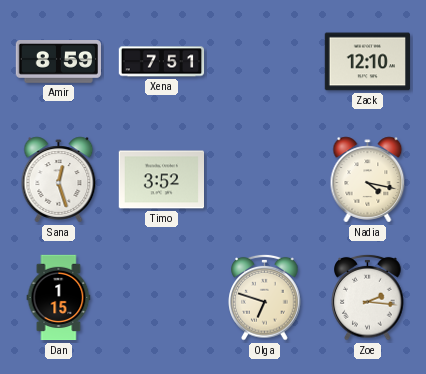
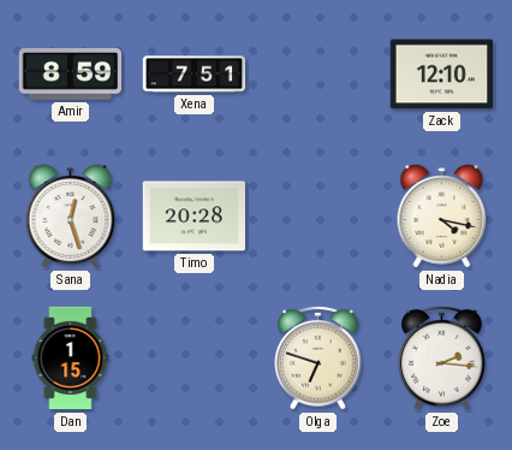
Timo: 3:52 -> 20:28 (194, 217)
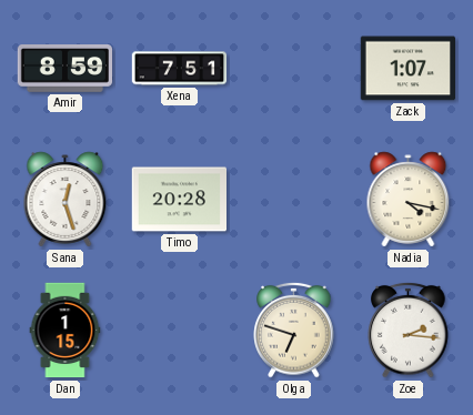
Zack: 12:10 -> 1:07 (407, 69)
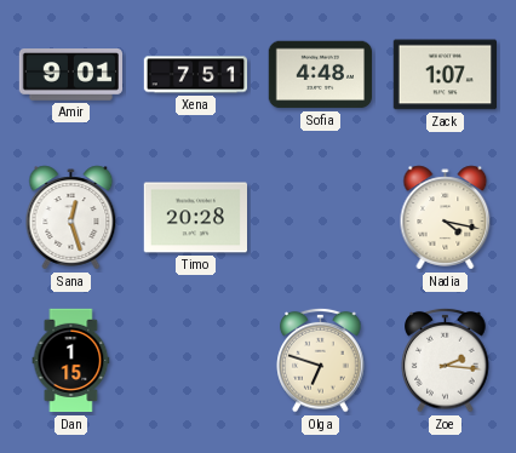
Amir: 8:59 -> 9:01 (70, 75)
Sofia: none -> 4:48 (320, 75)
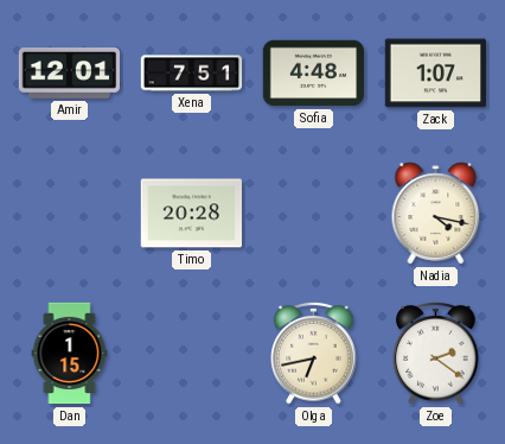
Amir: 9:01 -> 12:01 (69, 74)
Sana: 12:27 -> none (71, 218)
Olga: 6:48 -> 6:43 (314, 353)
Zoe: 2:16 -> 2:21 (436, 353)
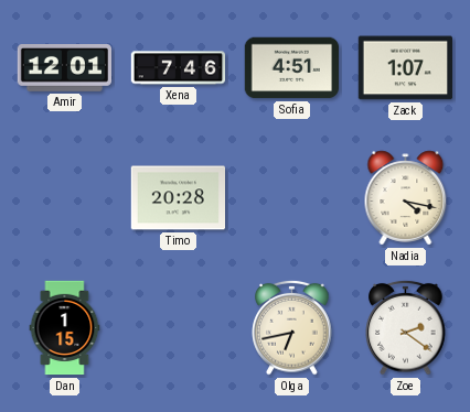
Xena: 7:51 -> 7:46 (179, 68)
Sofia: 4:48 -> 4:51 (291, 68)
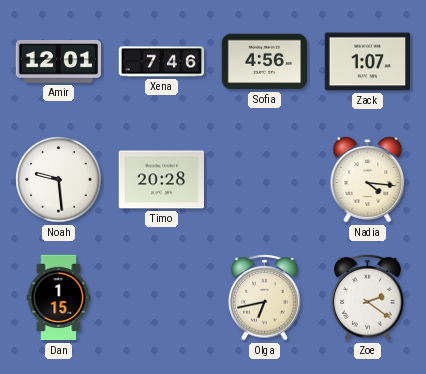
Sofia: 4:51 -> 4:56 (264, 62)
Noah: none -> 9:29 (59, 180)
Nadia: 4:17 -> 4:16 (368, 180)
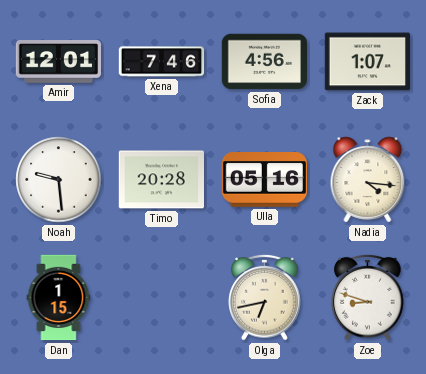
Ulla: none -> 05:16 (264, 180)
Zoe: 2:21 -> 8:48 (368, 297)
